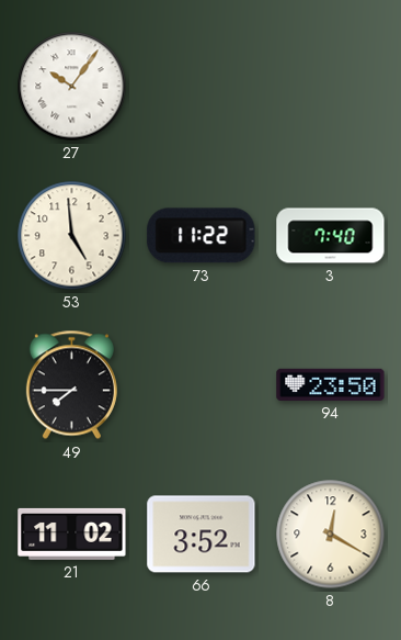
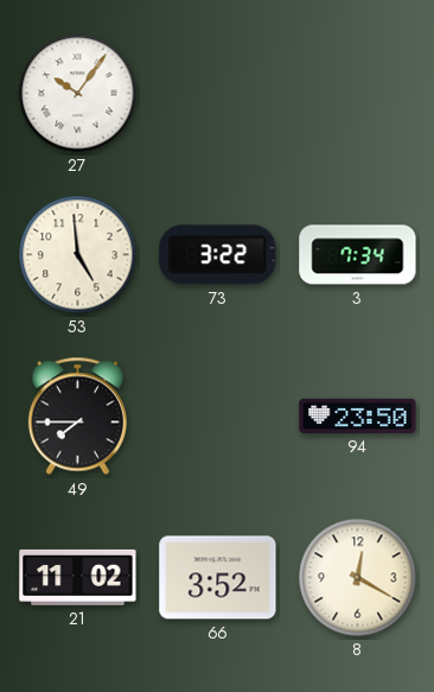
73: 11:22 -> 3:22 (218, 255)
3: 7:40 -> 7:34 (358, 255)
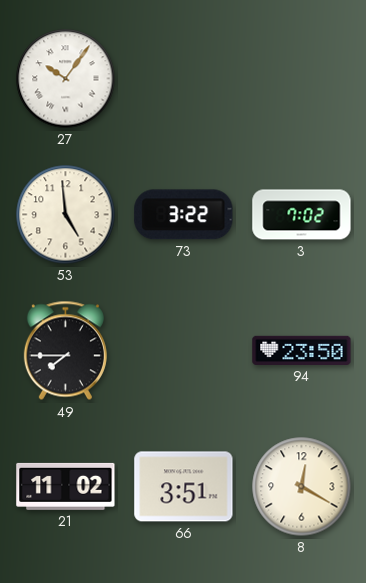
3: 7:34 -> 7:02 (302, 215)
66: 3:52 -> 3:51 (184, 487)
